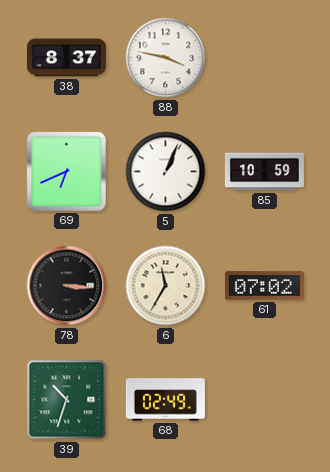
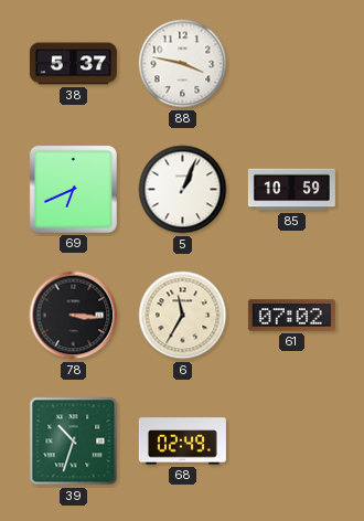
38: 8:37 -> 5:37 (73, 64)
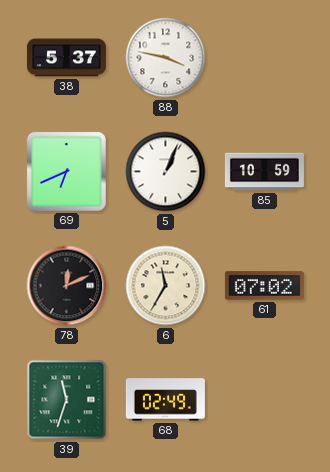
78: 3:16 -> 12:11 (67, 286)
39: 10:33 -> 11:33 (67, 400)
